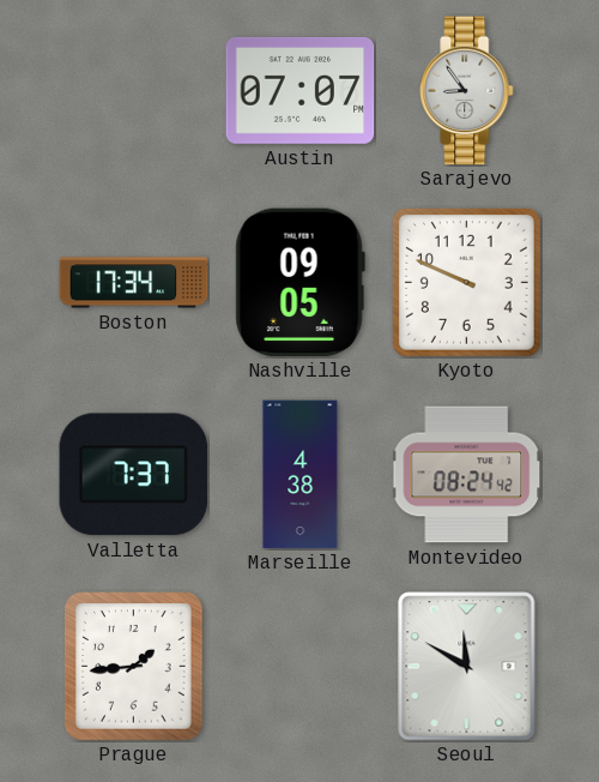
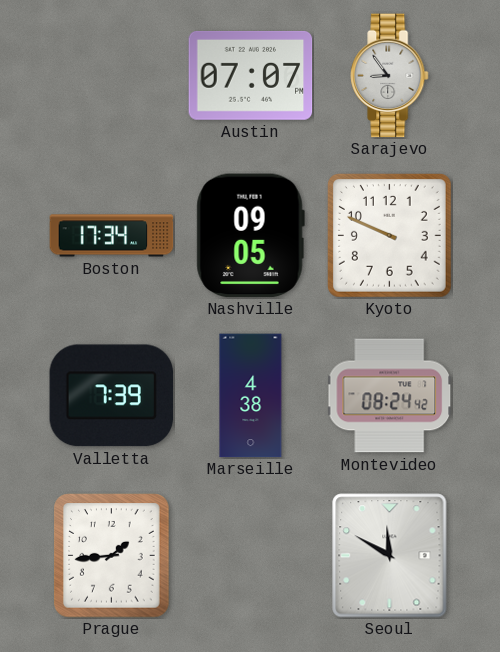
Valletta: 7:37 -> 7:39 (112, 396)
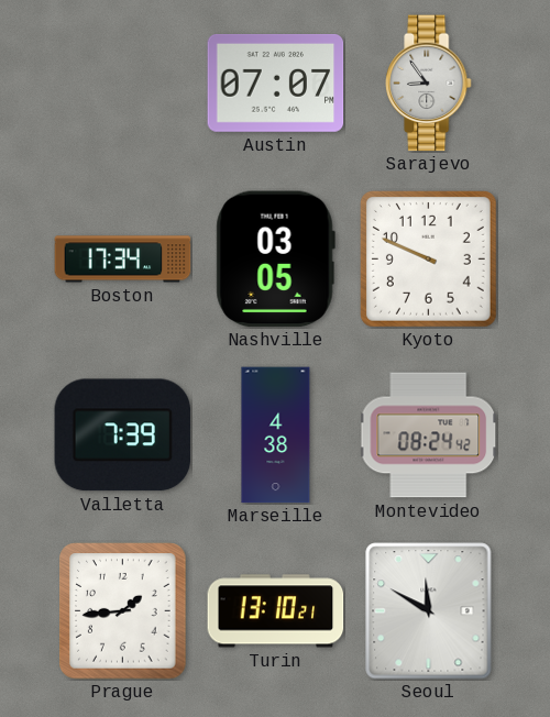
Nashville: 09:05 -> 03:05 (275, 260)
Turin: none -> 13:10 (276, 611)
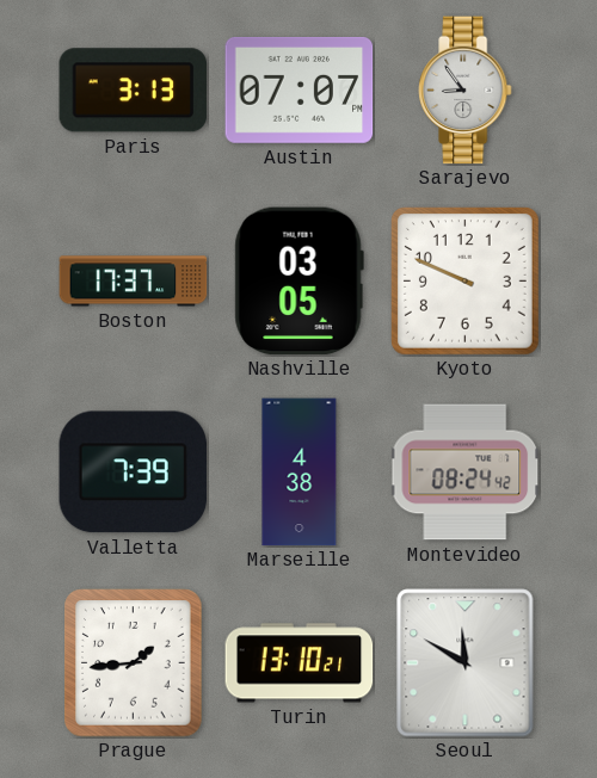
Paris: none -> 3:13 (134, 91)
Boston: 17:34 -> 17:37 (134, 282)
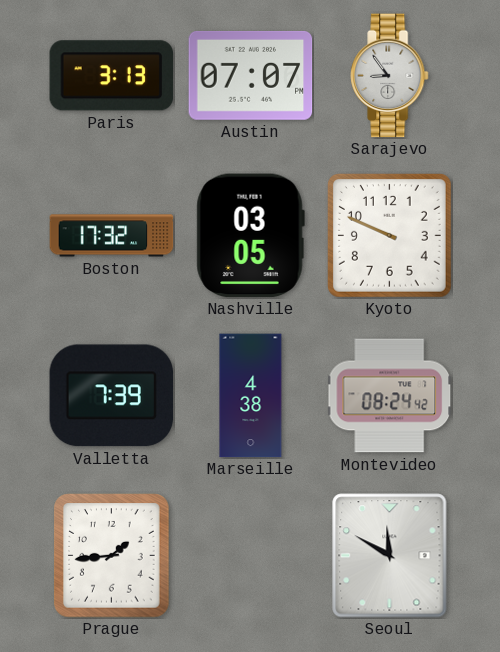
Boston: 17:37 -> 17:32 (112, 236)
Turin: 13:10 -> none (300, 663)
